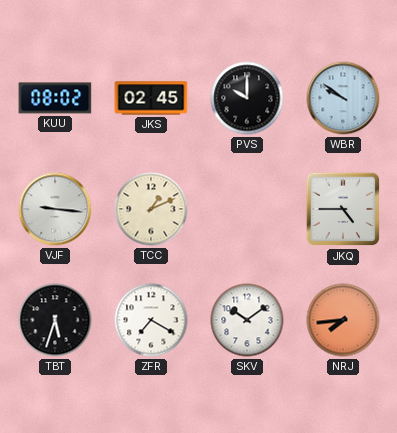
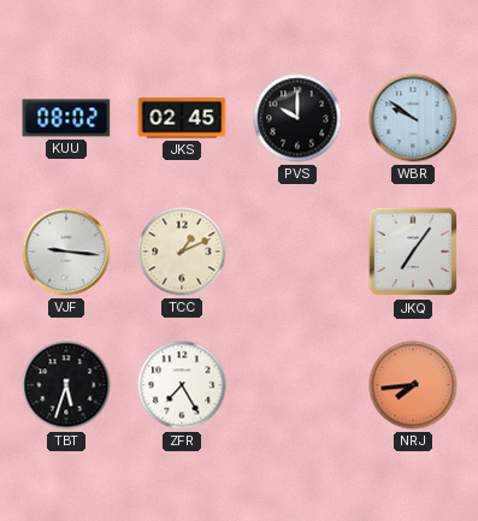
JKQ: 4:45 -> 7:06 (413, 251)
ZFR: 7:20 -> 7:25 (182, 385)
SKV: 10:09 -> none (247, 320)
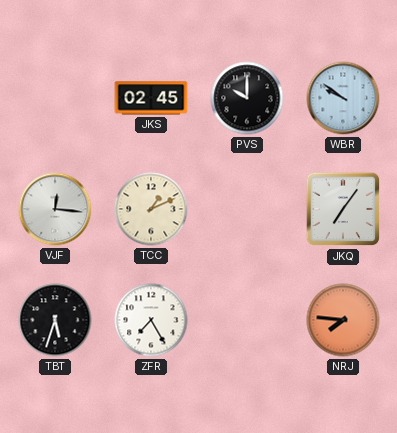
KUU: 08:02 -> none (66, 118)
VJF: 9:16 -> 12:16 (55, 209)
NRJ: 7:44 -> 7:46 (343, 320)
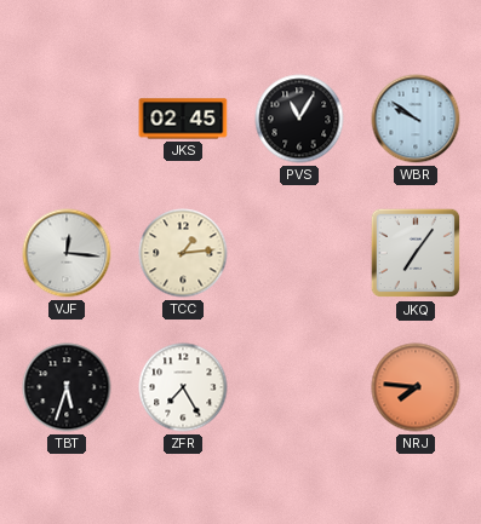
PVS: 10:00 -> 11:05 (299, 119)
TCC: 1:11 -> 1:14 (183, 253)
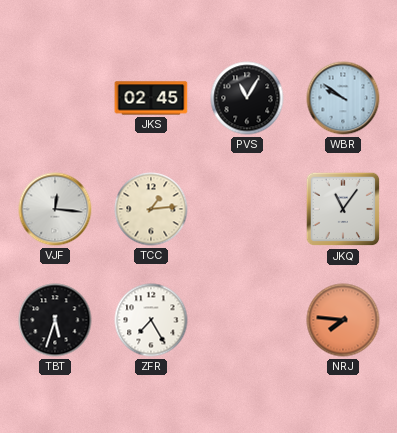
JKQ: 7:06 -> 11:06 (343, 209)
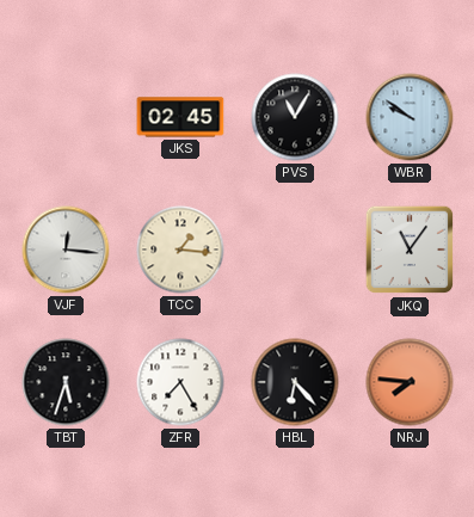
TCC: 1:14 -> 1:16 (180, 250)
HBL: none -> 6:23 (295, 382)
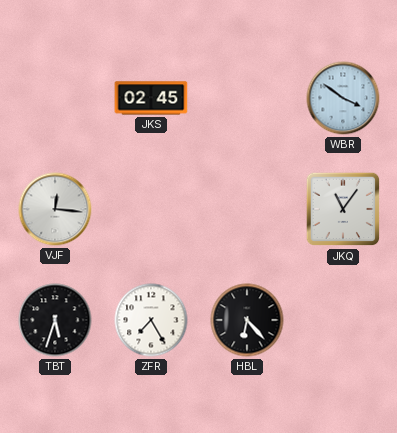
PVS: 11:05 -> none (295, 117)
WBR: 9:51 -> 3:51 (343, 98)
TCC: 1:16 -> none (180, 250)
NRJ: 7:46 -> none (410, 382)
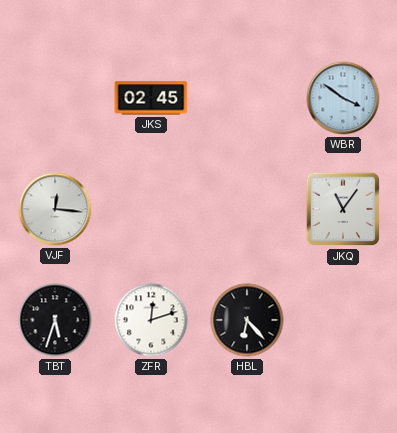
ZFR: 7:25 -> 12:12 (151, 320)
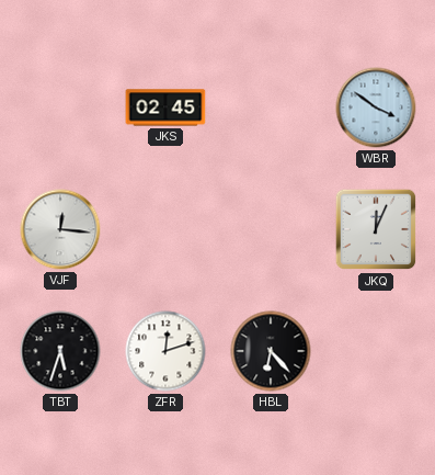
JKQ: 11:06 -> 12:04 (376, 229)
